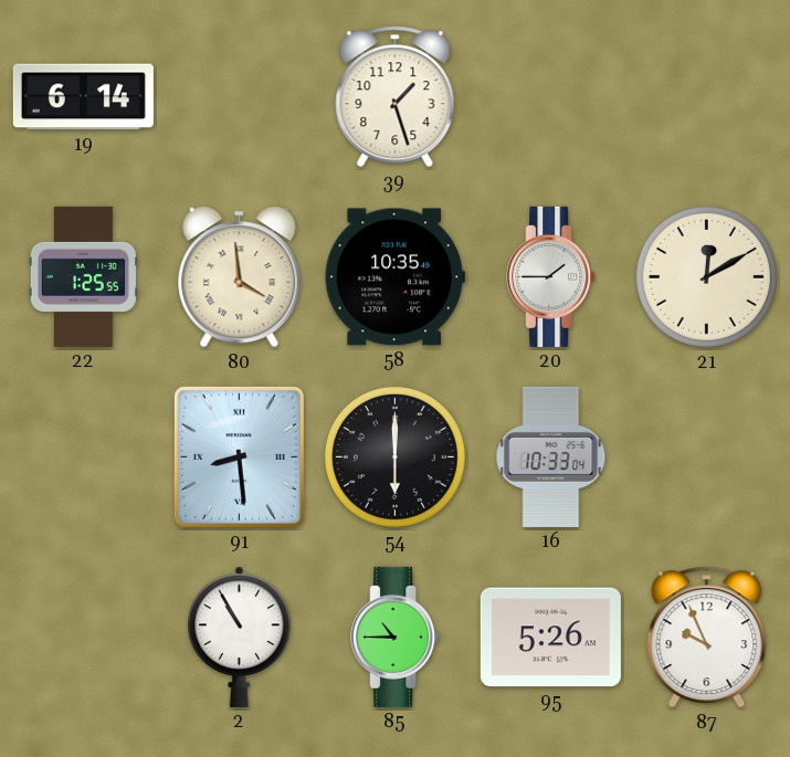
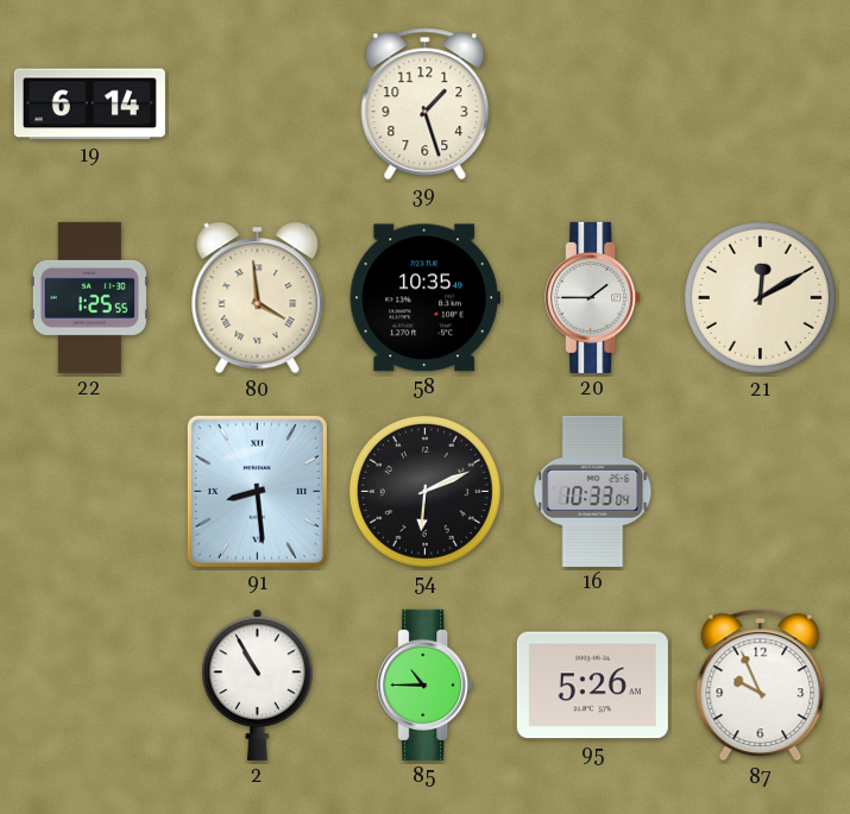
54: 6:00 -> 6:11 (424, 491)
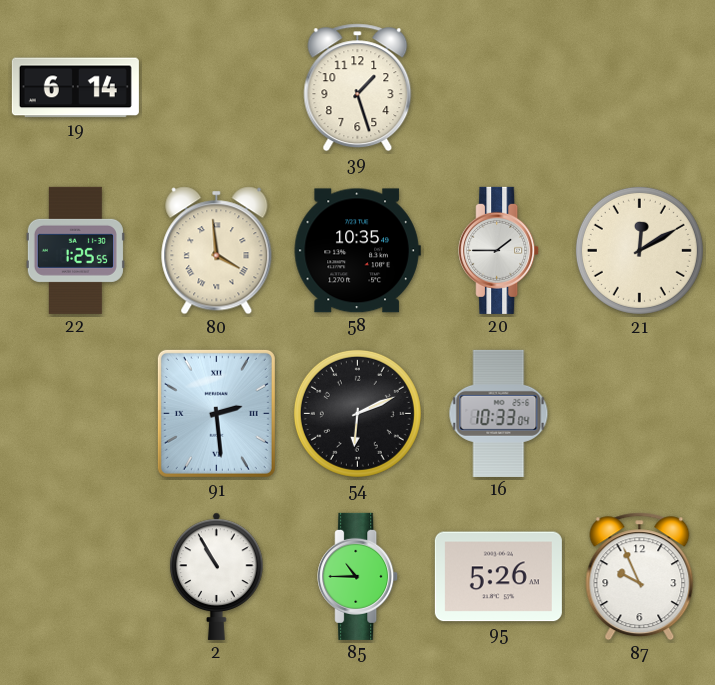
91: 8:29 -> 2:29 (216, 413)
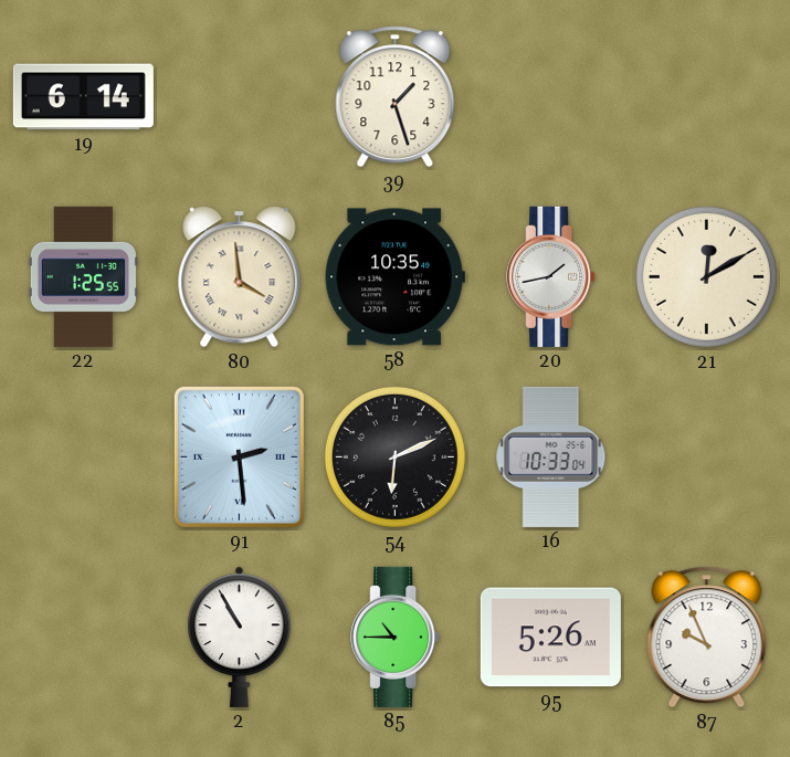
20: 1:45 -> 1:43 (551, 276)
